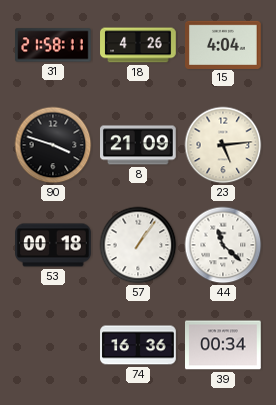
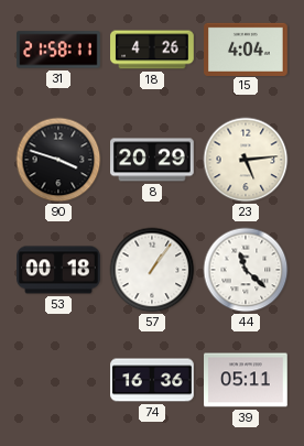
8: 21:09 -> 20:29 (153, 160)
39: 00:34 -> 05:11 (247, 380)
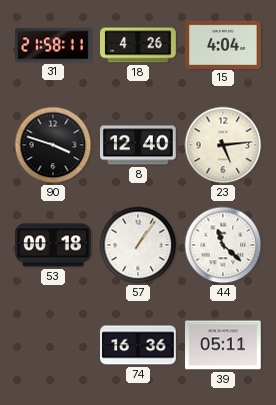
8: 20:29 -> 12:40 (139, 145)
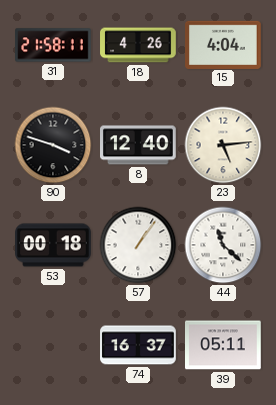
74: 16:36 -> 16:37 (138, 345)
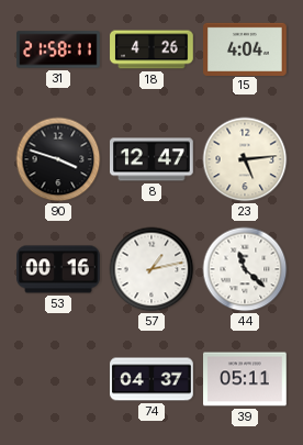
8: 12:40 -> 12:47 (153, 159)
53: 00:18 -> 00:16 (58, 269)
57: 1:06 -> 1:13 (151, 269)
74: 16:37 -> 04:37 (151, 379)
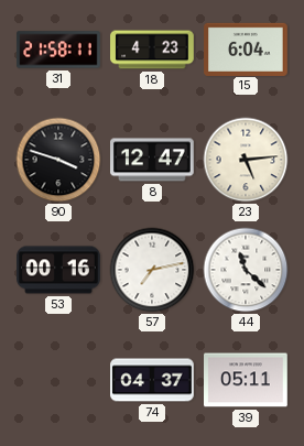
18: 4:26 -> 4:23 (152, 50)
15: 4:04 -> 6:04 (246, 48)
57: 1:13 -> 7:13 (152, 270)
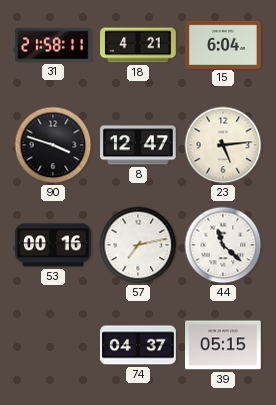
18: 4:23 -> 4:21 (138, 45)
39: 05:11 -> 05:15 (224, 345)
